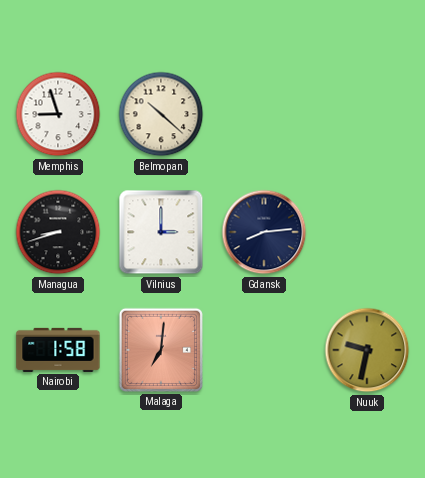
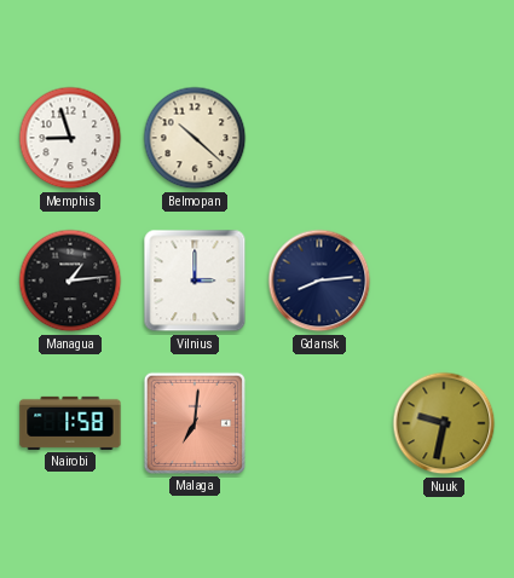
Managua: 8:42 -> 1:14 (70, 281)
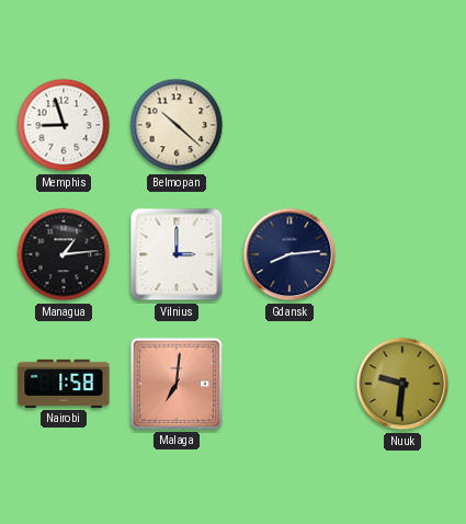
Nuuk: 9:32 -> 9:31 (402, 384)
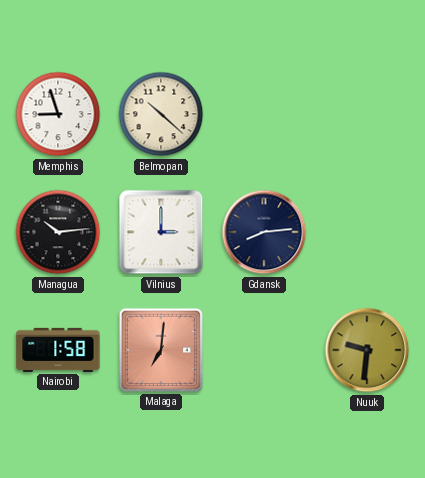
Managua: 1:14 -> 10:14 (58, 232)
